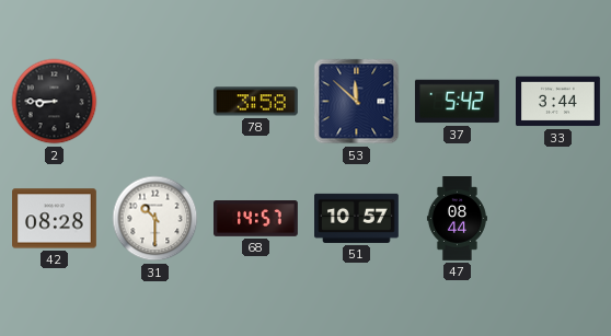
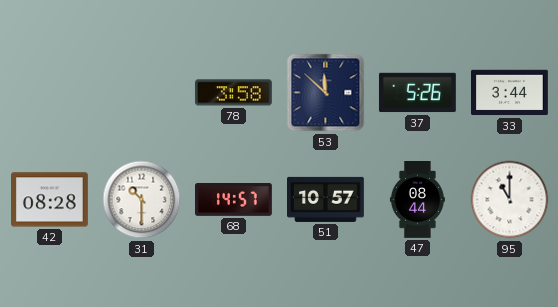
2: 8:45 -> none (55, 102)
37: 5:42 -> 5:26 (417, 93)
95: none -> 11:00 (510, 200)
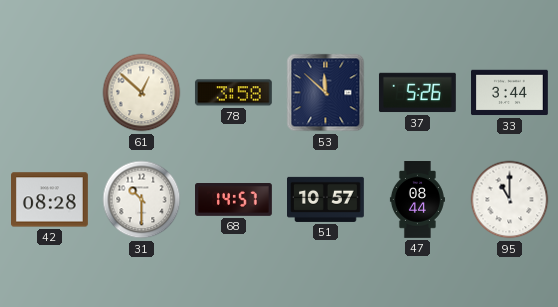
61: none -> 12:52 (142, 93)
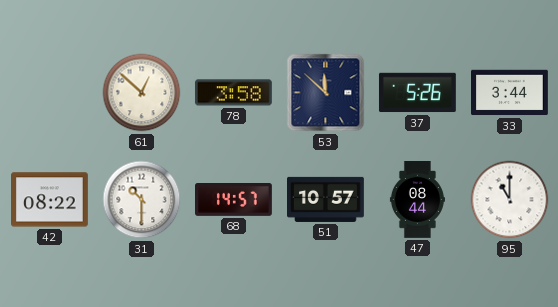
42: 08:28 -> 08:22 (50, 200)
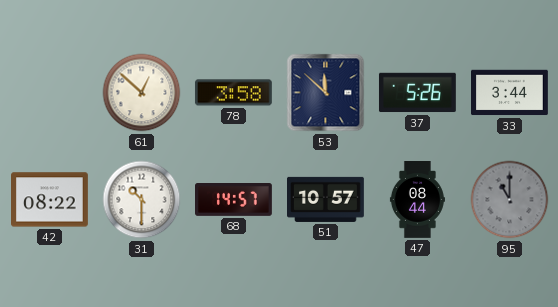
95 dial: white -> grey (510, 200)
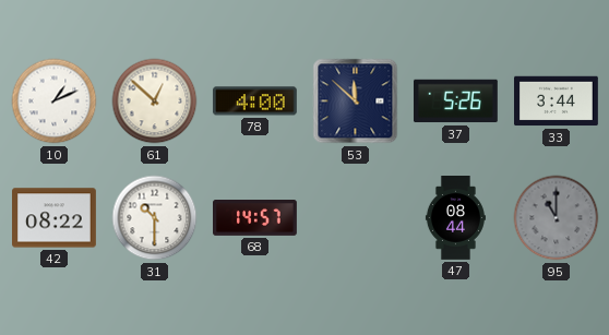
10: none -> 1:11 (55, 101)
78: 3:58 -> 4:00 (254, 101)
51: 10:57 -> none (326, 199)
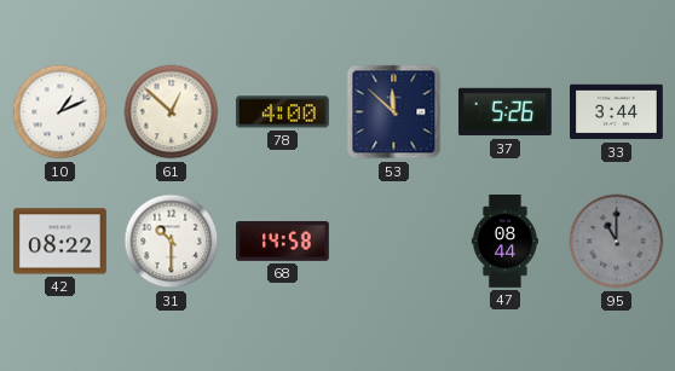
68: 14:57 -> 14:58 (283, 242)
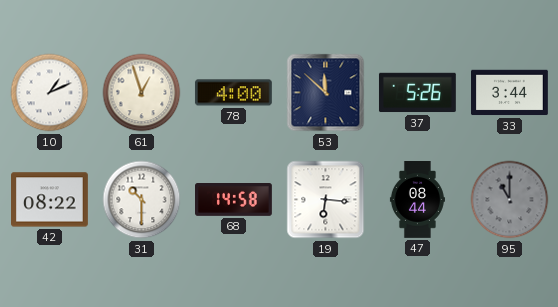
61: 12:52 -> 12:57 (142, 93)
19: none -> 6:16 (326, 200)
